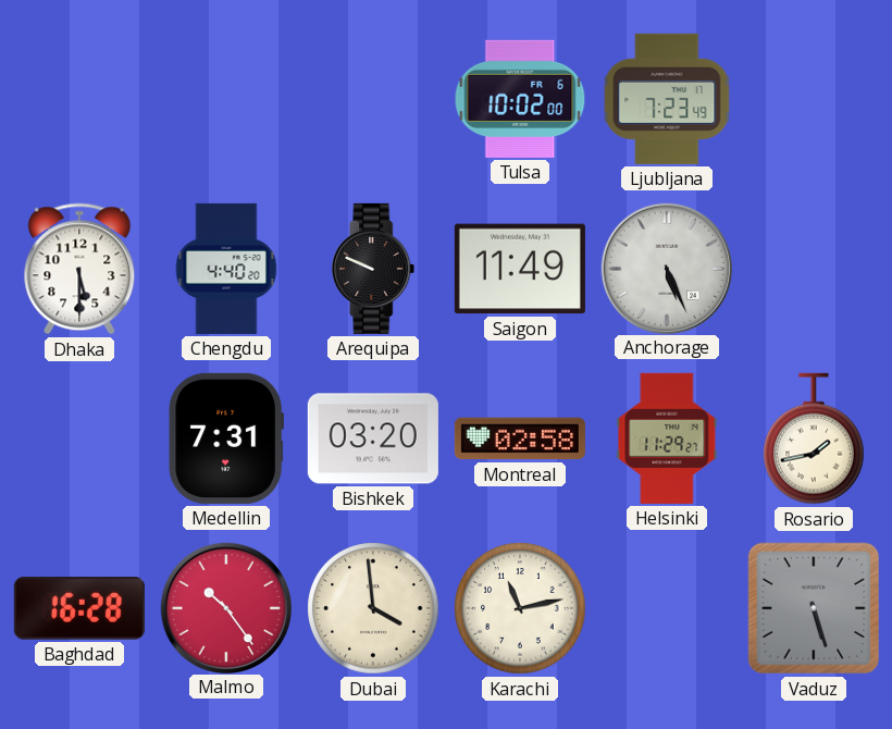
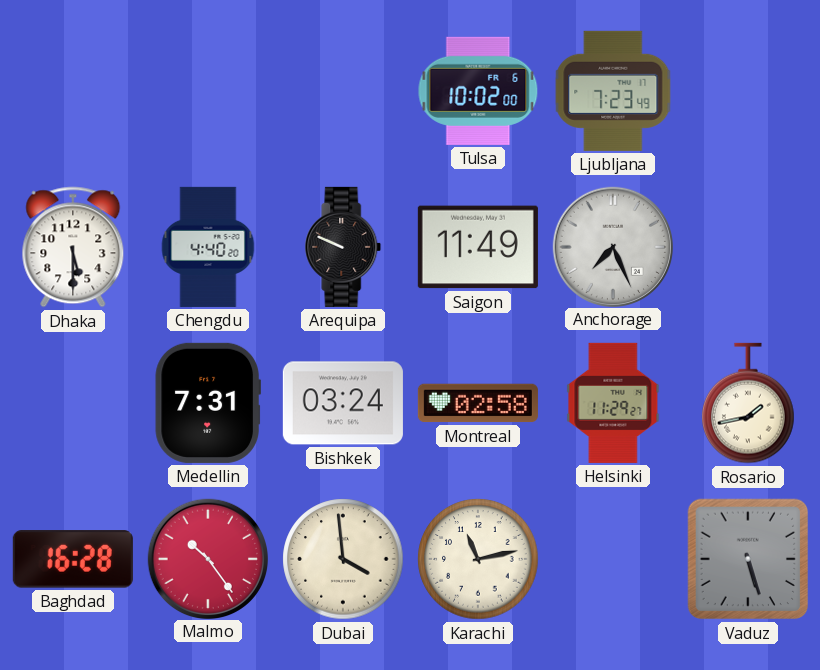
Anchorage: 5:26 -> 7:26 (612, 246)
Bishkek: 03:20 -> 03:24 (343, 403)
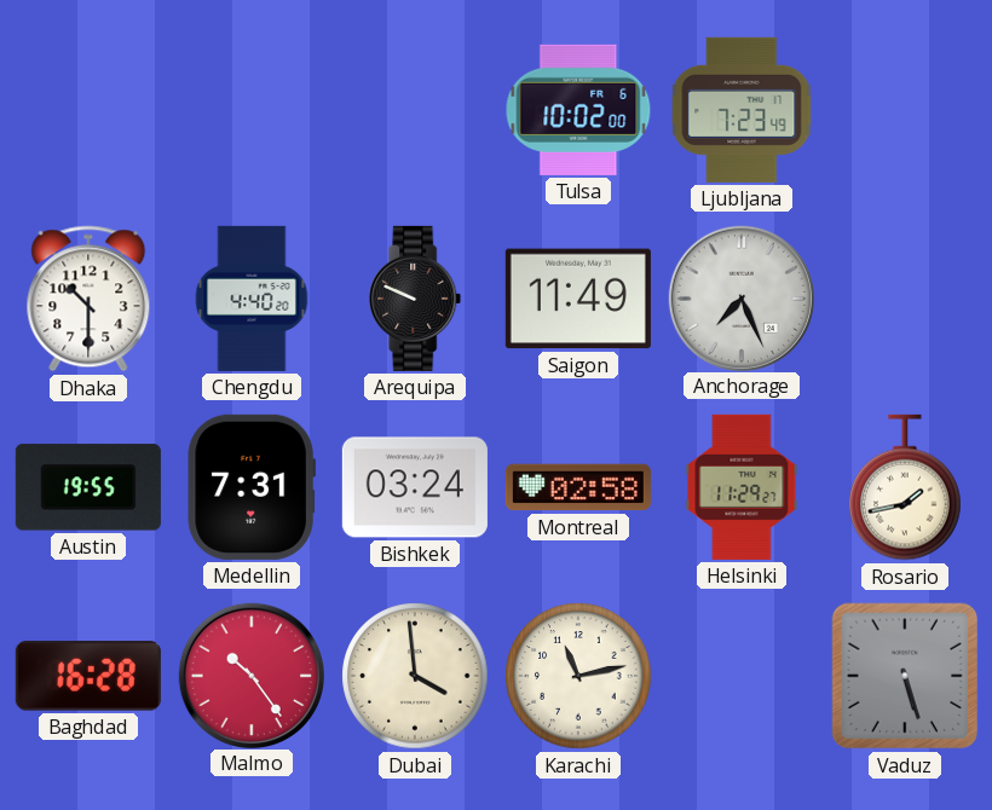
Dhaka: 5:30 -> 10:30 (88, 299)
Austin: none -> 19:55 (88, 487)
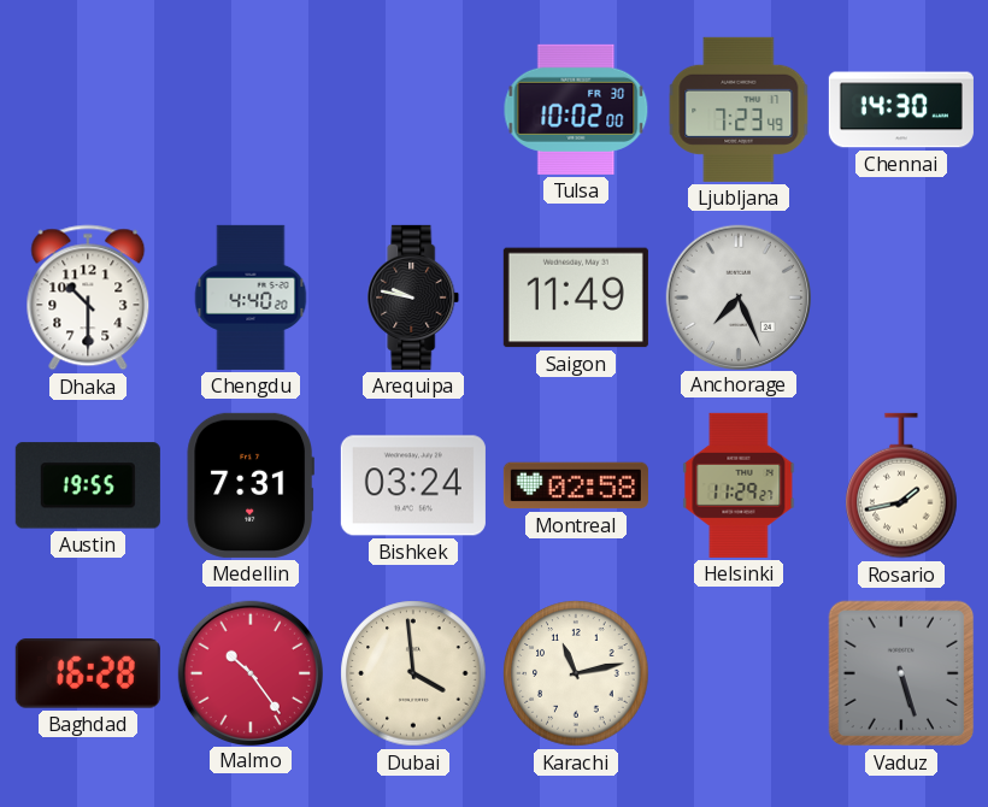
Tulsa date: FR 6 -> FR 30 (576, 110)
Chennai: none -> 14:30 (901, 110)
Arequipa: 9:49 -> 9:47 (413, 298)
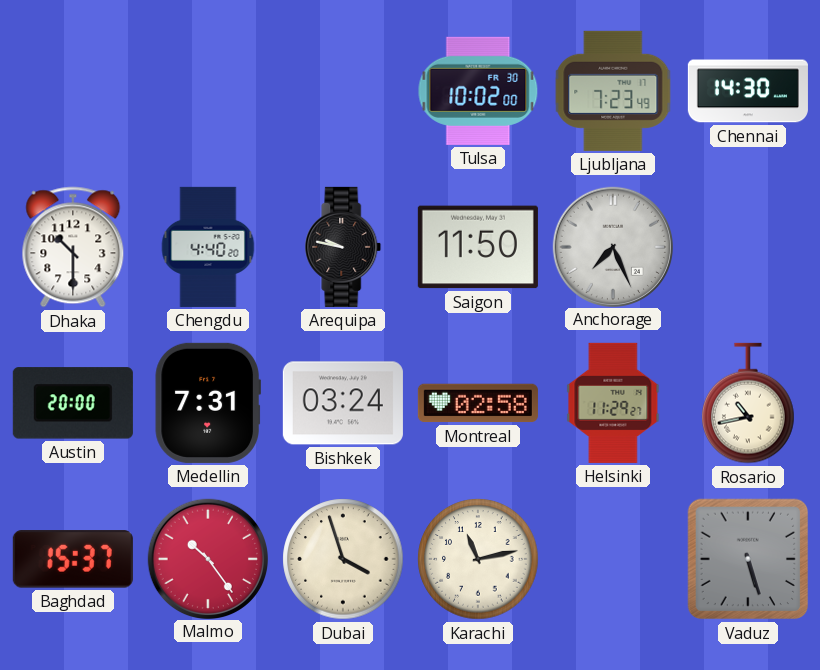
Saigon: 11:49 -> 11:50 (478, 247)
Austin: 19:55 -> 20:00 (73, 403)
Rosario: 1:43 -> 10:43 (748, 403)
Baghdad: 16:28 -> 15:37 (73, 559)
Dubai: 3:59 -> 3:57 (343, 559)
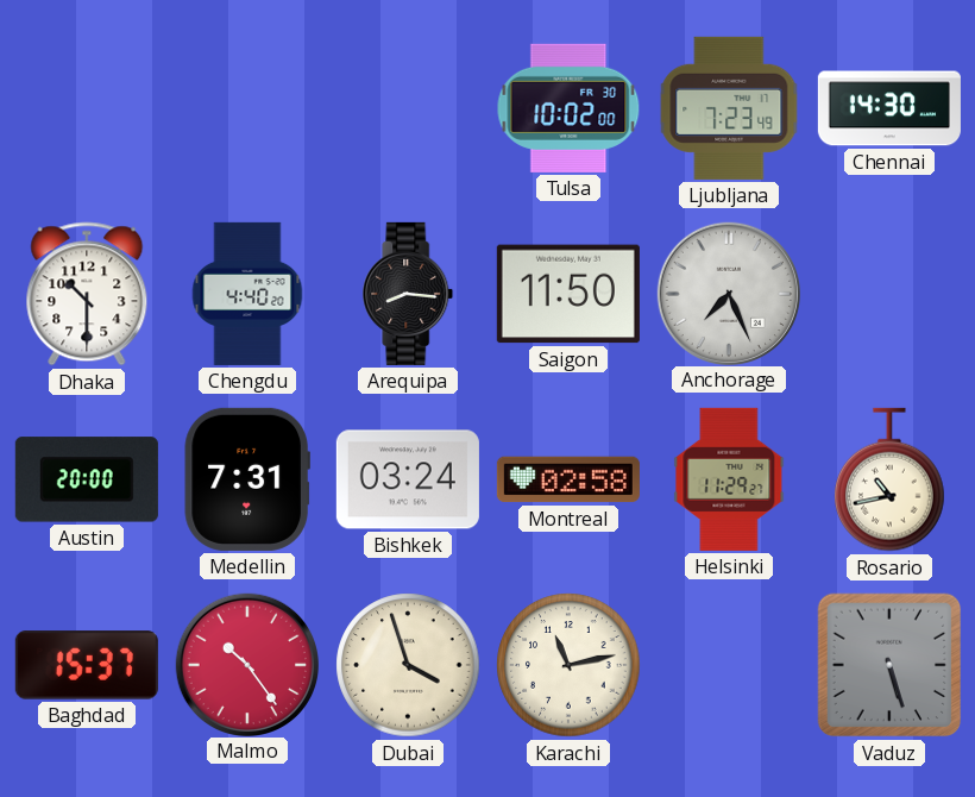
Arequipa: 9:47 -> 8:16 (408, 294)
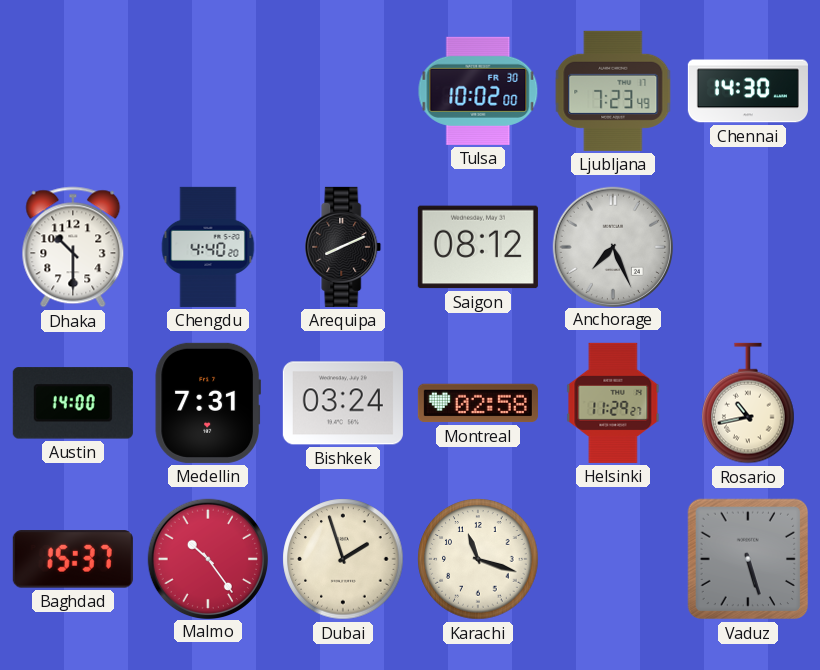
Arequipa: 8:16 -> 8:11 (343, 247)
Saigon: 11:50 -> 08:12 (478, 247)
Austin: 20:00 -> 14:00 (73, 403)
Dubai: 3:57 -> 1:57 (343, 559)
Karachi: 11:13 -> 11:18 (478, 559)
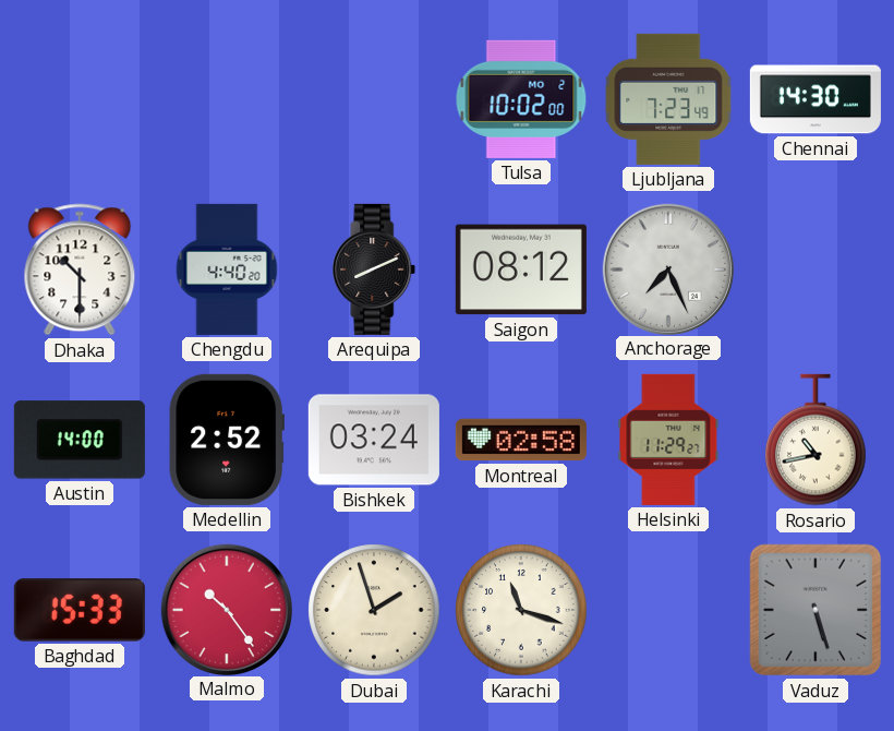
Tulsa date: FR 30 -> MO 2 (521, 99)
Medellin: 7:31 -> 2:52 (227, 440)
Baghdad: 15:37 -> 15:33 (80, 610)
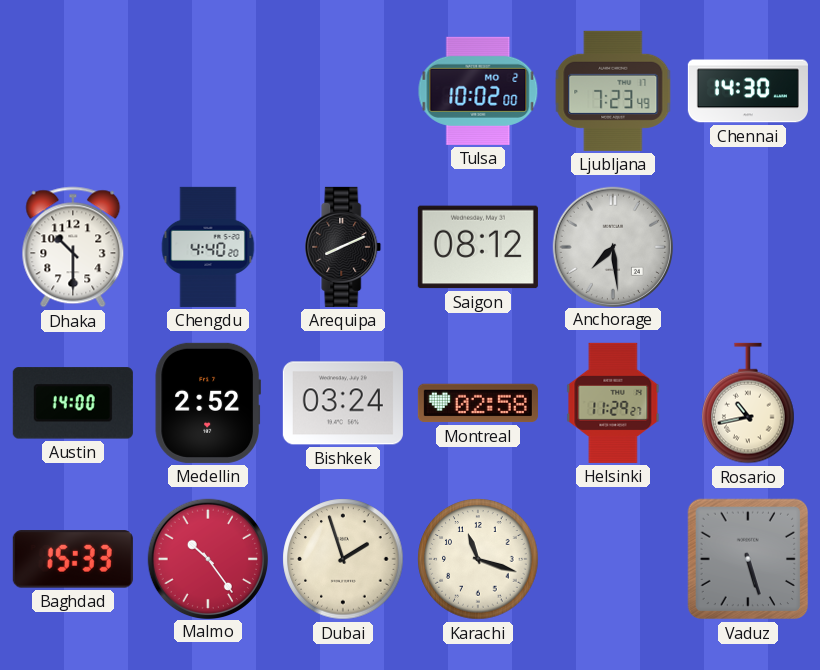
Anchorage: 7:26 -> 7:29 (612, 246)
